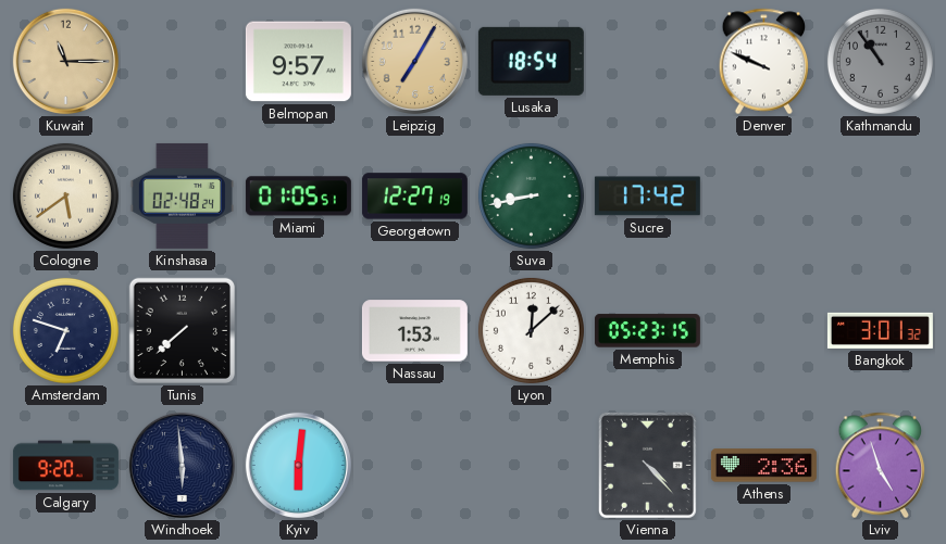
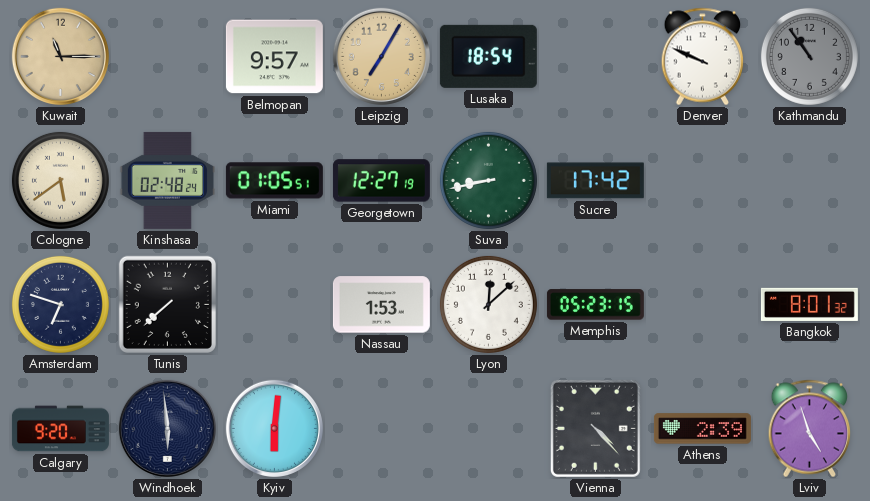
Bangkok: 3:01 -> 8:01 (809, 304)
Athens: 2:36 -> 2:39 (702, 429)
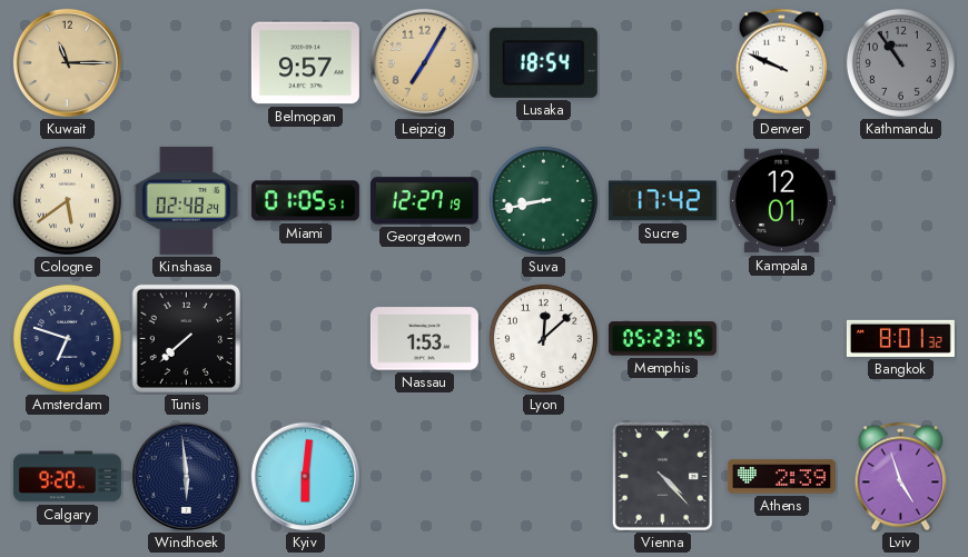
Kampala: none -> 12:01 (781, 201)
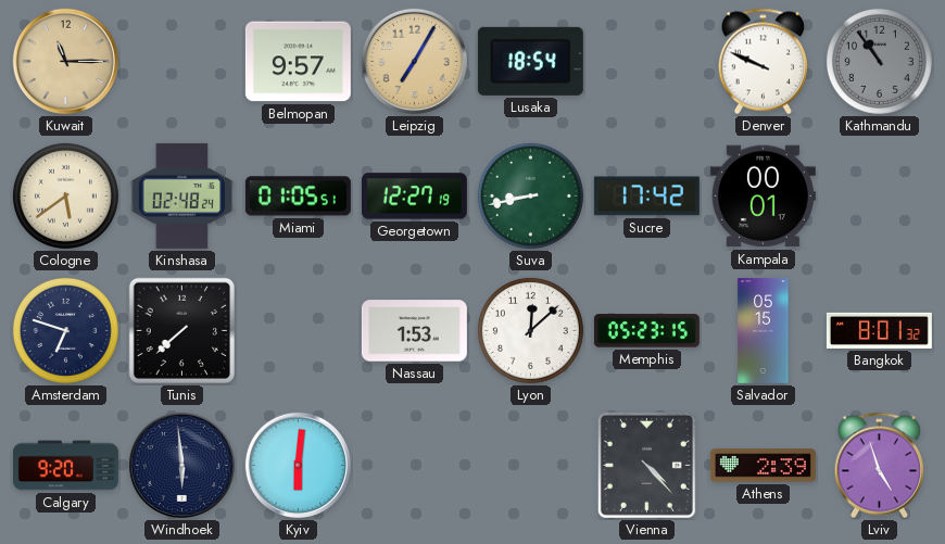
Kampala: 12:01 -> 00:01 (763, 197)
Salvador: none -> 05:15 (764, 330)
